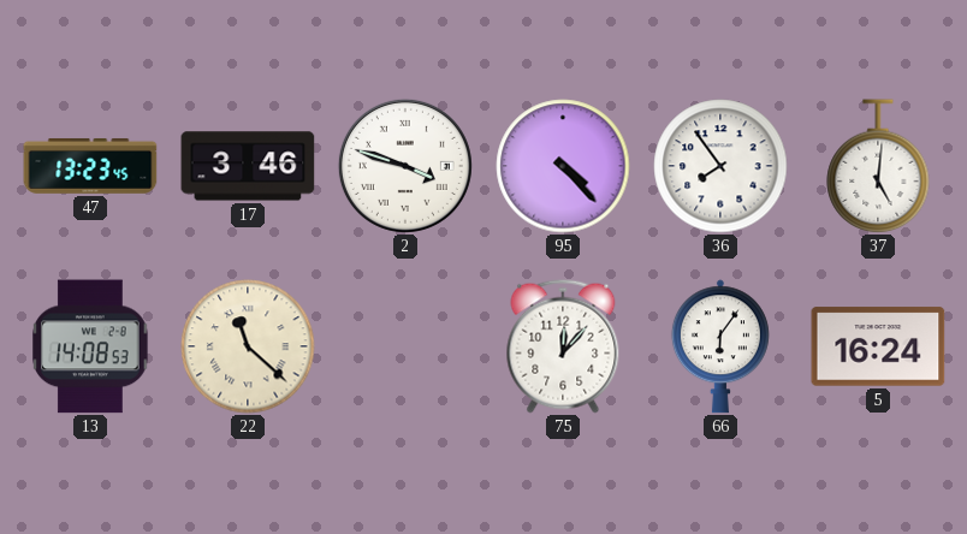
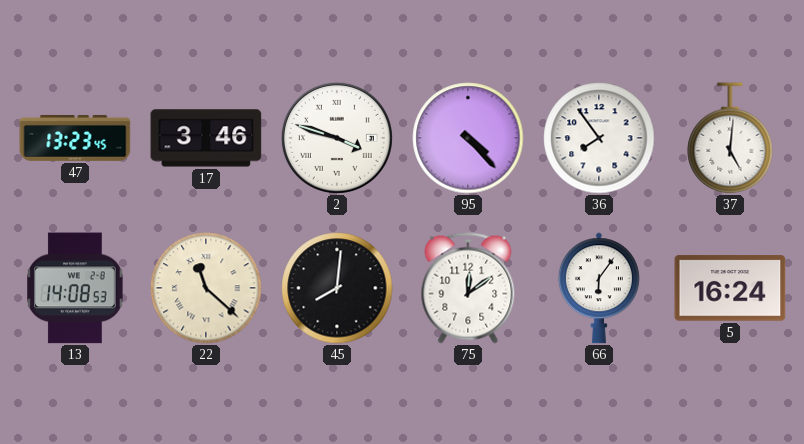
45: none -> 8:01 (337, 288)
75: 12:07 -> 12:09 (468, 288)
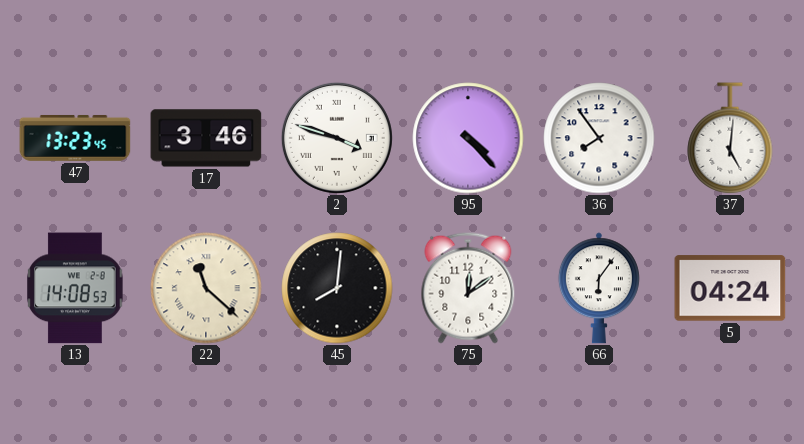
5: 16:24 -> 04:24 (730, 288)
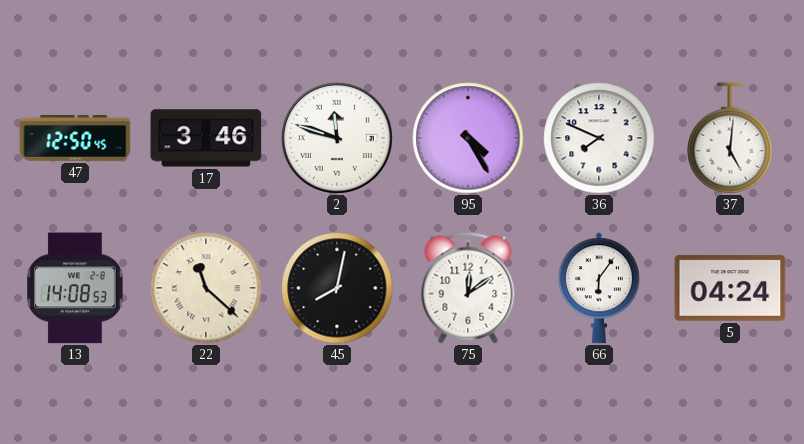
47: 13:23 -> 12:50 (75, 138)
2: 3:48 -> 11:48 (337, 138)
95: 4:23 -> 4:25 (468, 138)
36: 7:54 -> 7:49 (599, 138)
45: 8:01 -> 8:02 (337, 288)
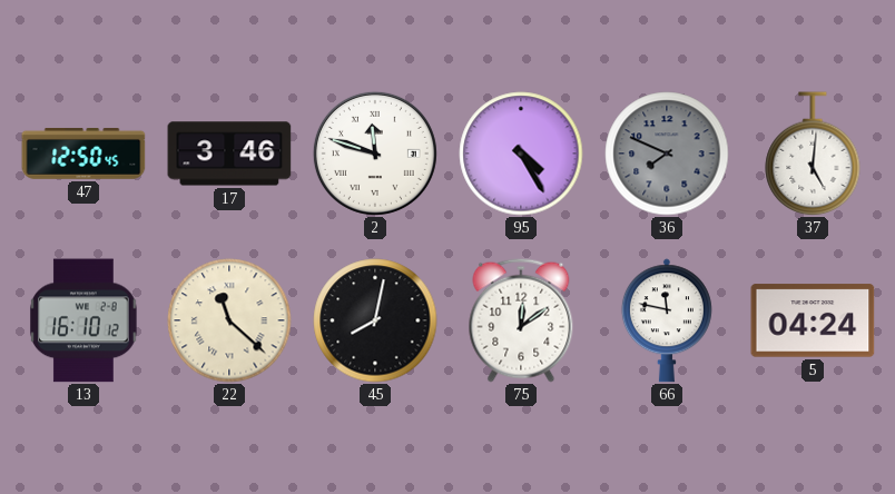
36 dial: white -> grey (667, 154)
13: 14:08 -> 16:10 (83, 320)
66: 6:06 -> 11:47 (667, 320)
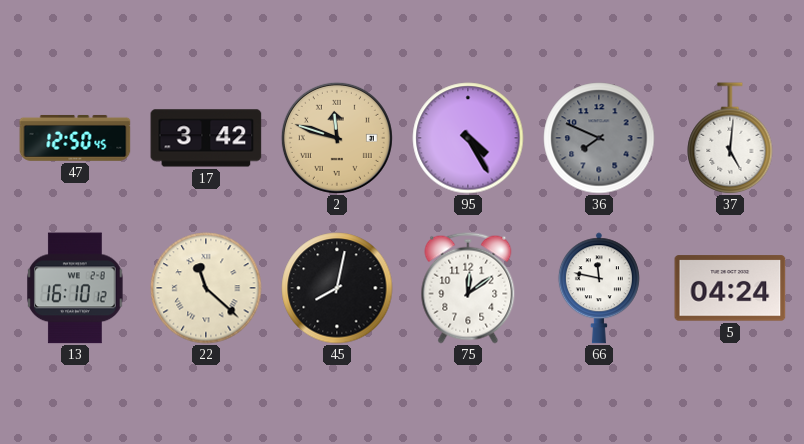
17: 3:46 -> 3:42 (206, 138)
2 dial: white -> champagne (337, 138)
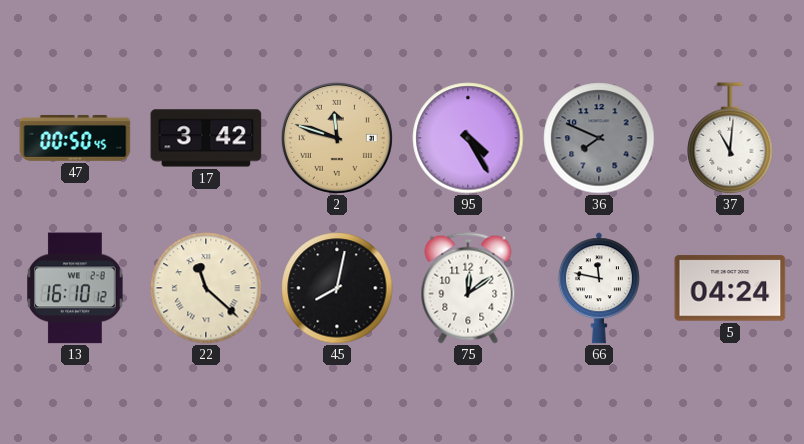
47: 12:50 -> 00:50 (75, 138)
37: 5:01 -> 11:01 (730, 138)
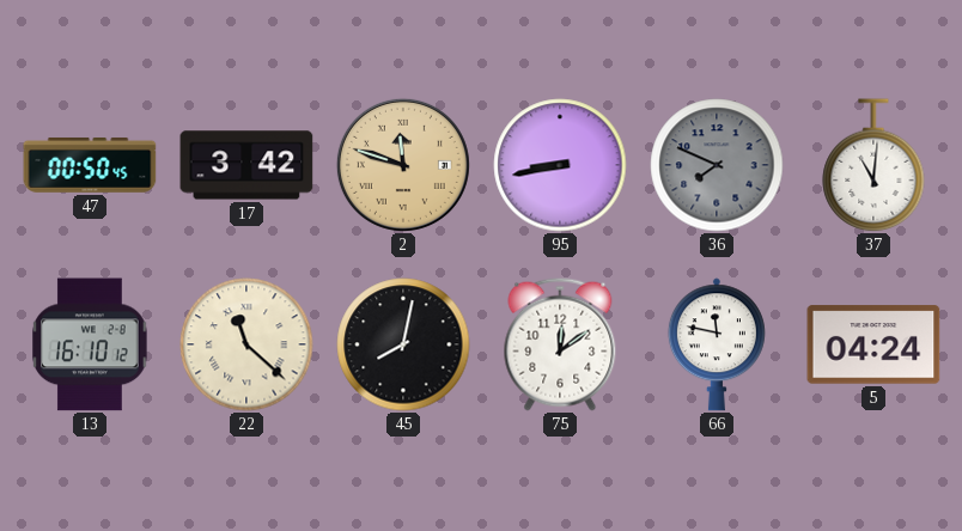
95: 4:25 -> 8:43 (560, 165)
